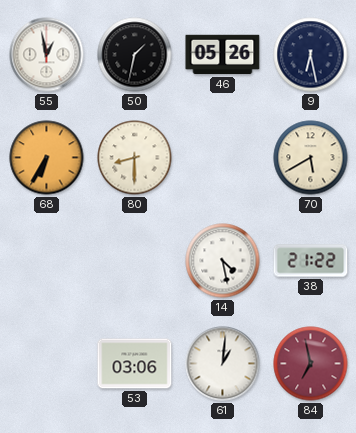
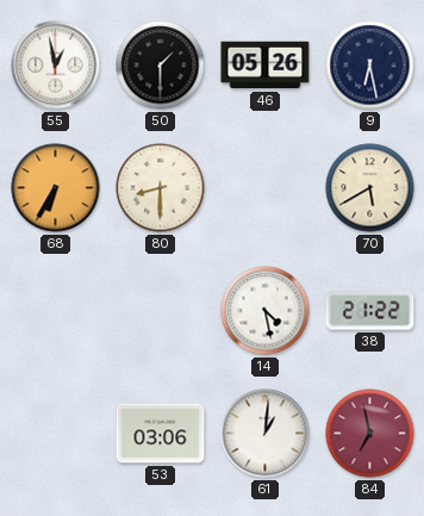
50: 1:32 -> 1:30 (161, 66)
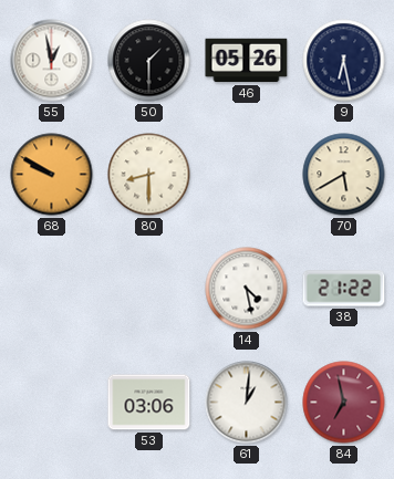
68: 6:35 -> 9:50 (52, 175)
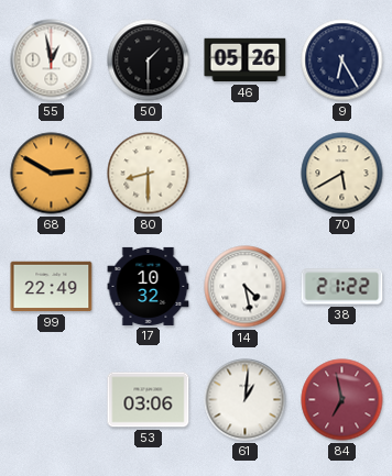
9: 6:28 -> 6:25 (342, 60)
68: 9:50 -> 2:50 (52, 174)
99: none -> 22:49 (52, 287)
17: none -> 10:32 (149, 286)
